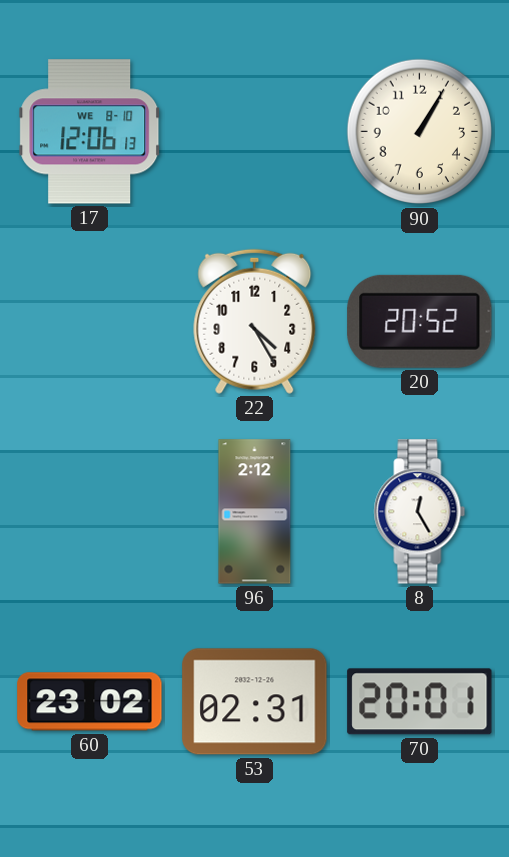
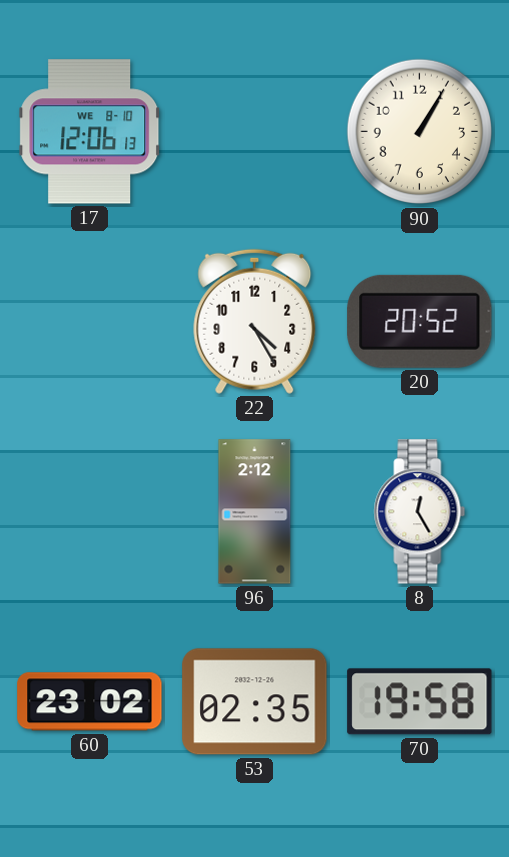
53: 02:31 -> 02:35 (255, 702)
70: 20:01 -> 19:58 (420, 702)
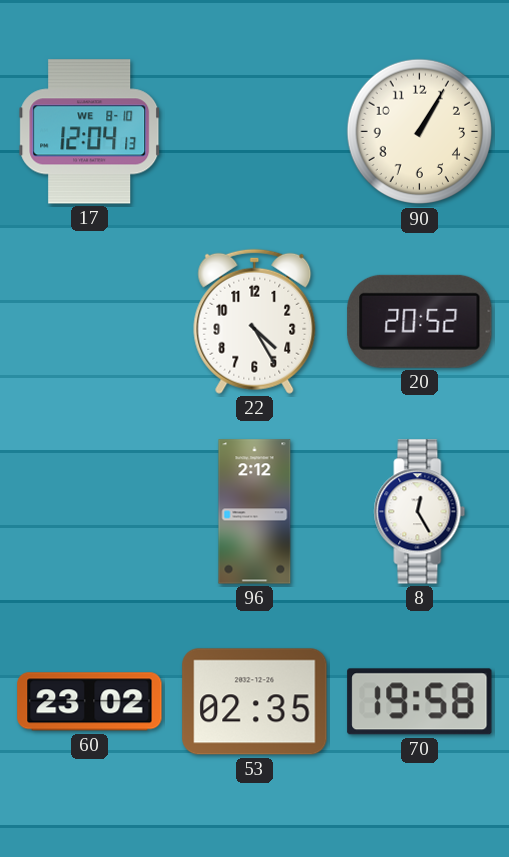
17: 12:06 -> 12:04 (90, 132)
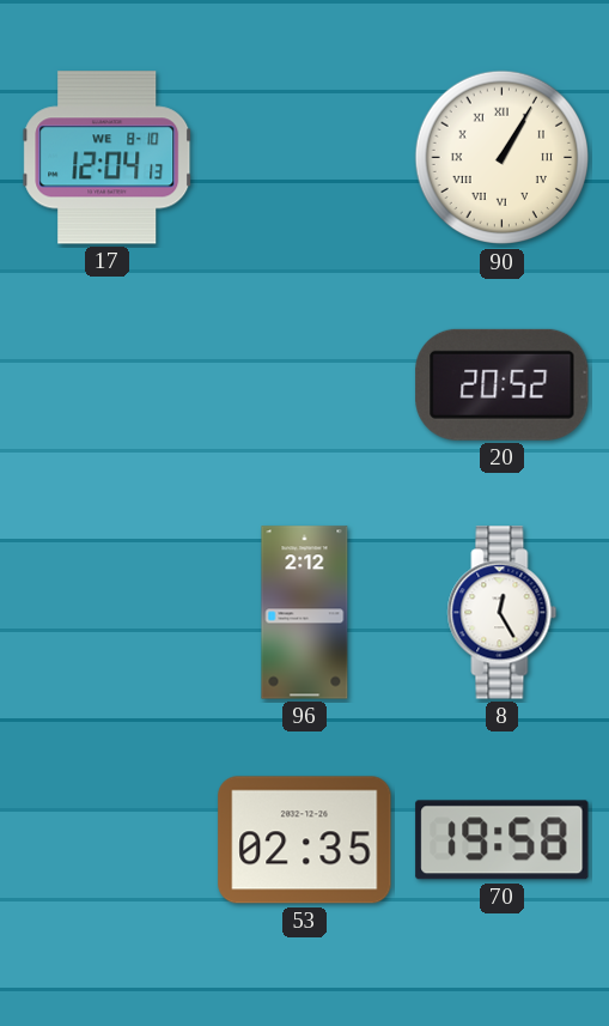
90 numerals: Arabic -> Roman (503, 158)
22: 4:25 -> none (255, 321)
60: 23:02 -> none (90, 702)
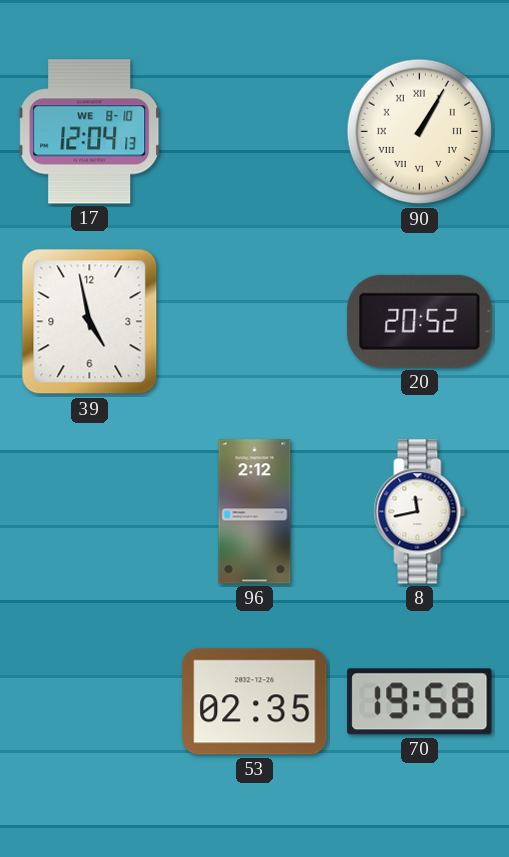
39: none -> 4:58 (90, 322)
8: 12:25 -> 11:43 (420, 512)
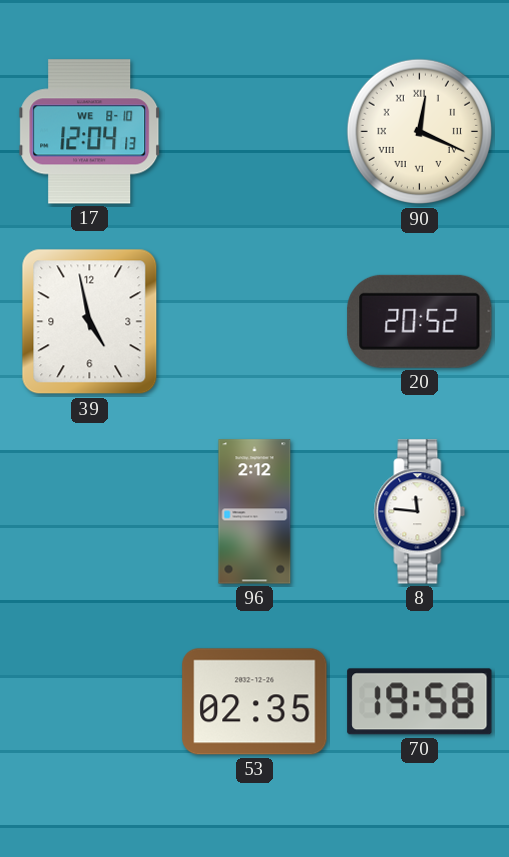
90: 1:05 -> 12:19 (420, 132)
8: 11:43 -> 11:46 (420, 512)
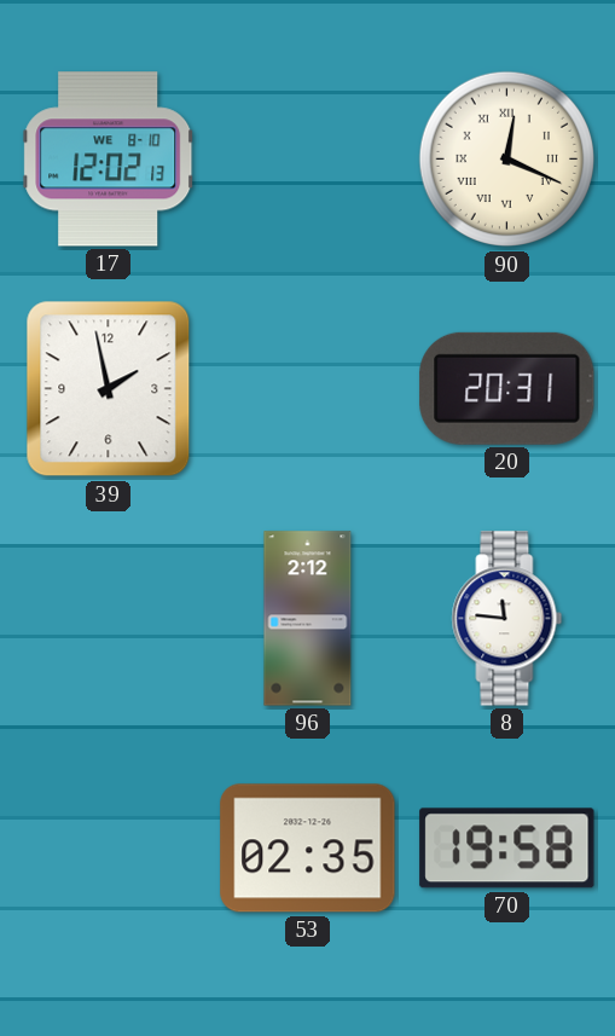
17: 12:04 -> 12:02 (109, 160)
39: 4:58 -> 1:58 (109, 389)
20: 20:52 -> 20:31 (507, 388)
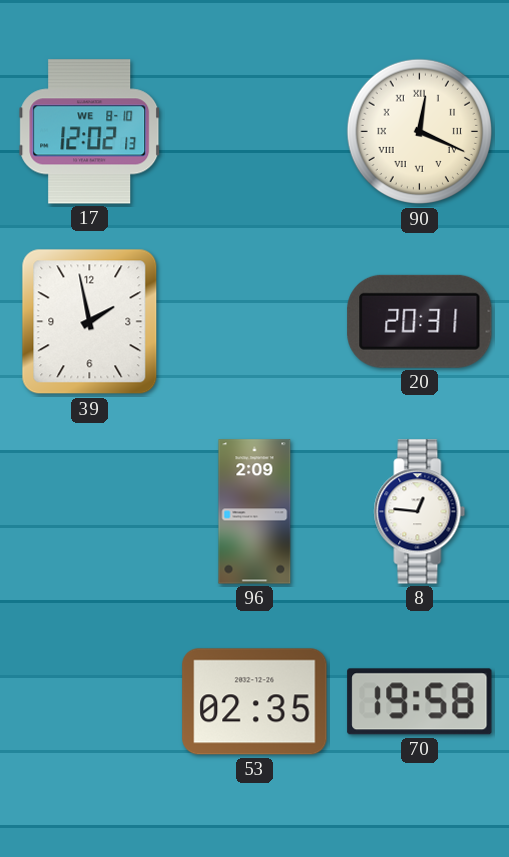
96: 2:12 -> 2:09 (255, 512)
8: 11:46 -> 12:46 (420, 512)
